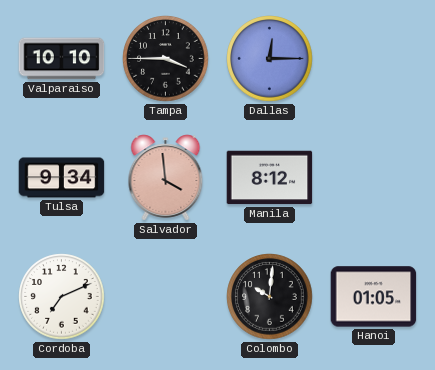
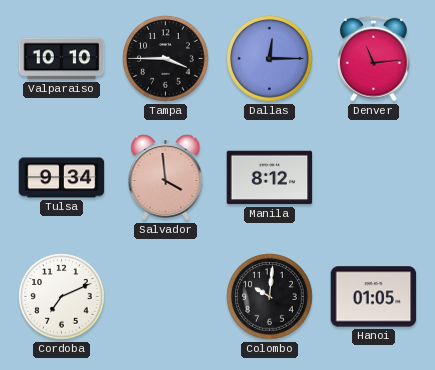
Denver: none -> 11:14 (373, 58)
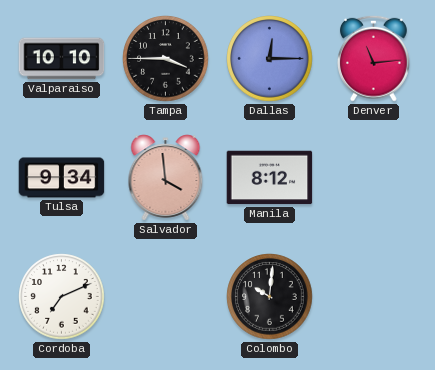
Hanoi: 01:05 -> none (374, 297)
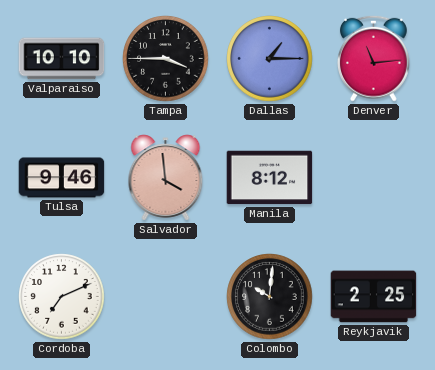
Dallas: 12:15 -> 1:15 (270, 59)
Tulsa: 9:34 -> 9:46 (62, 178)
Reykjavik: none -> 2:25 (374, 297)
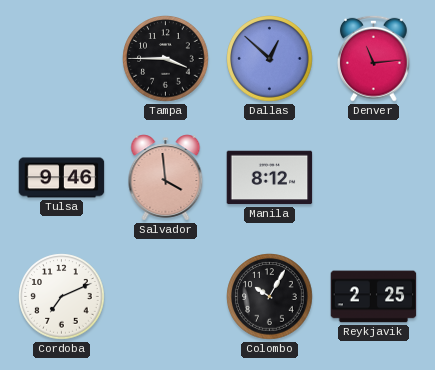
Valparaiso: 10:10 -> none (62, 59)
Dallas: 1:15 -> 12:52 (270, 59)
Colombo: 10:01 -> 10:05 (270, 297)
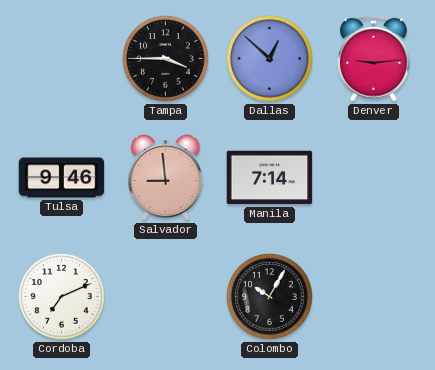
Denver: 11:14 -> 9:14 (373, 58)
Salvador: 3:59 -> 8:59 (166, 178)
Manila: 8:12 -> 7:14 (270, 178)
Reykjavik: 2:25 -> none (374, 297)
